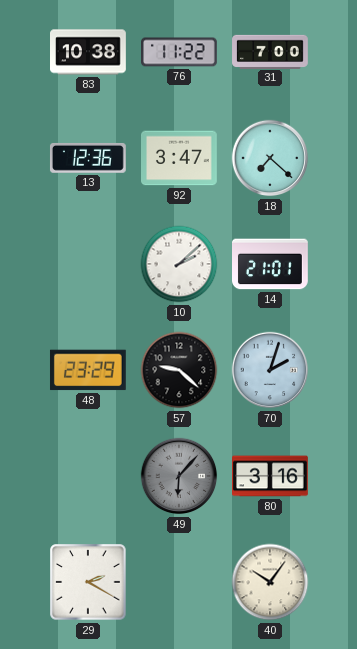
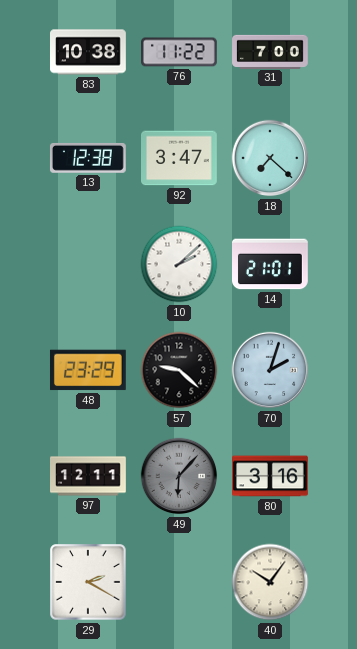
13: 12:36 -> 12:38 (88, 158)
97: none -> 12:11 (89, 476)
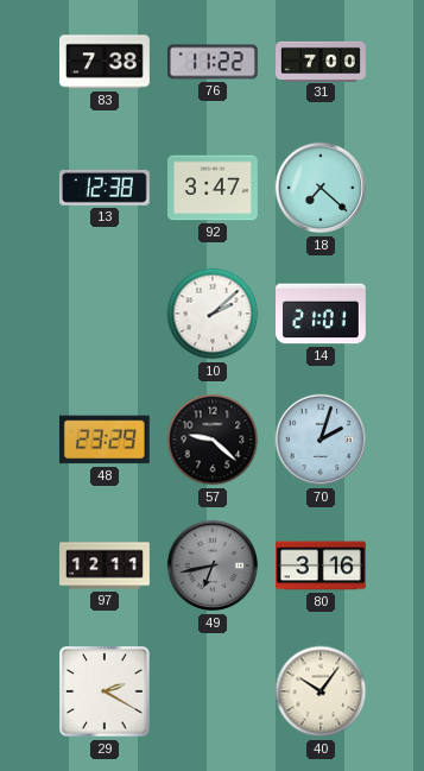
83: 10:38 -> 7:38 (106, 62)
49: 6:07 -> 6:43 (213, 565)
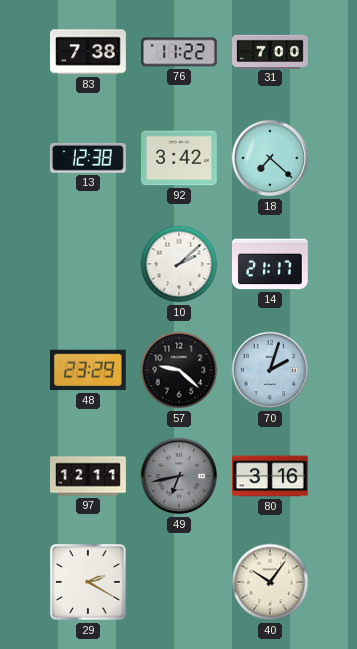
92: 3:47 -> 3:42 (180, 158)
14: 21:01 -> 21:17 (271, 264)
